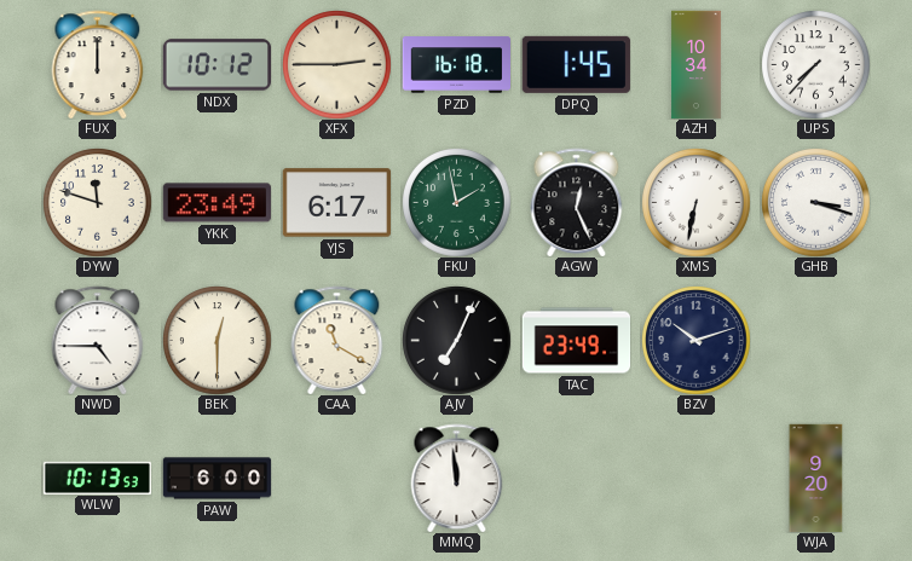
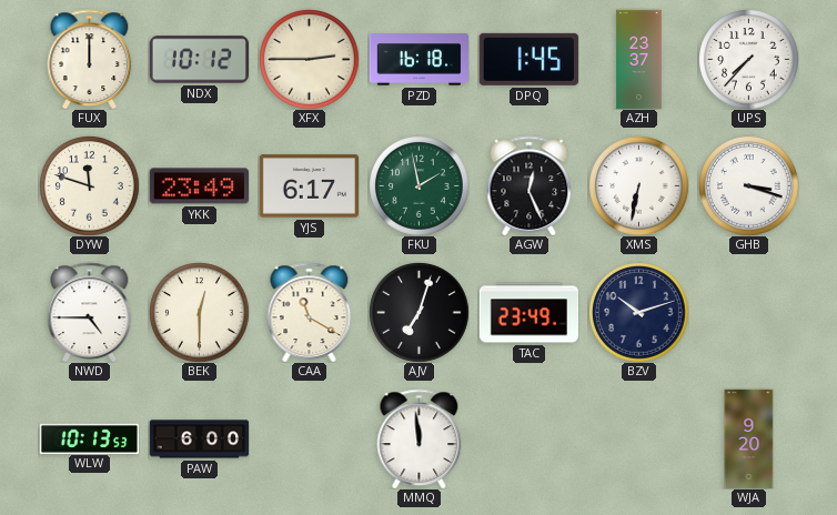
AZH: 10:34 -> 23:37 (639, 59)
AJV: 7:04 -> 7:03 (418, 312)
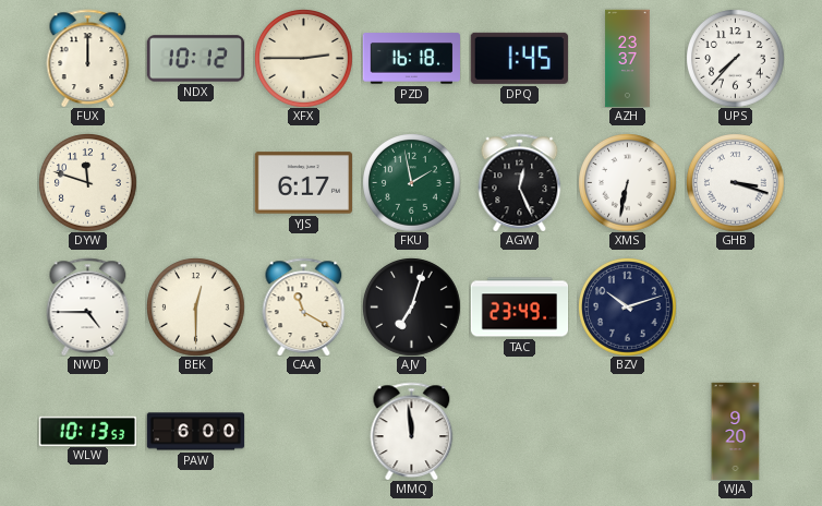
YKK: 23:49 -> none (199, 186)
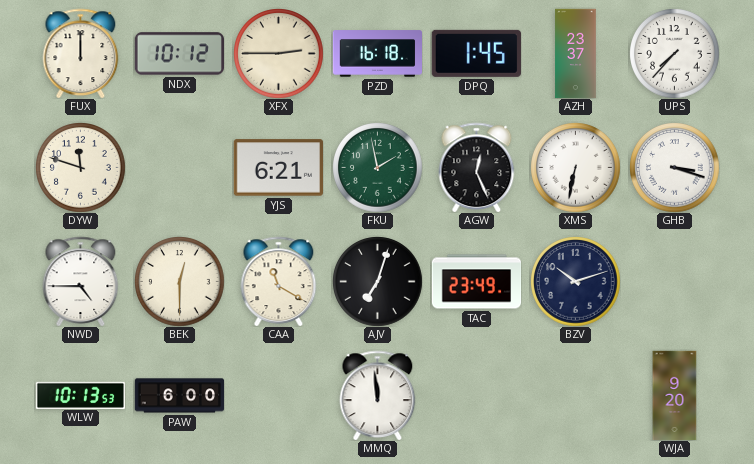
YJS: 6:17 -> 6:21 (278, 168)
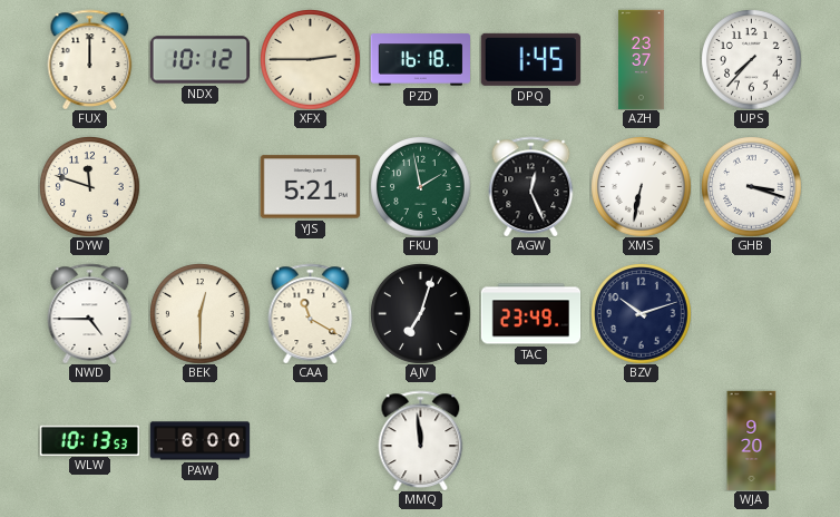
YJS: 6:21 -> 5:21 (310, 187)
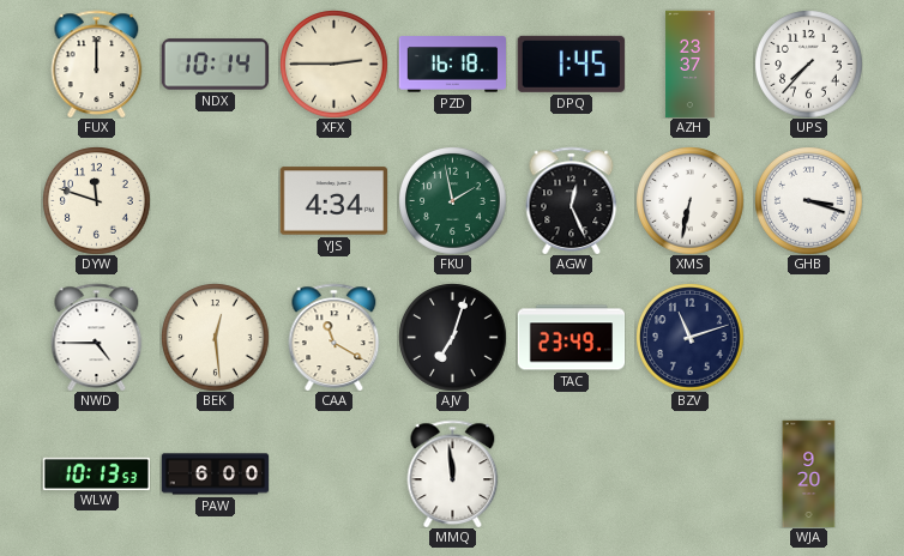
NDX: 10:12 -> 10:14 (215, 65)
YJS: 5:21 -> 4:34 (333, 201)
BEK: 12:30 -> 12:29 (215, 337)
BZV: 10:12 -> 11:12 (689, 337)
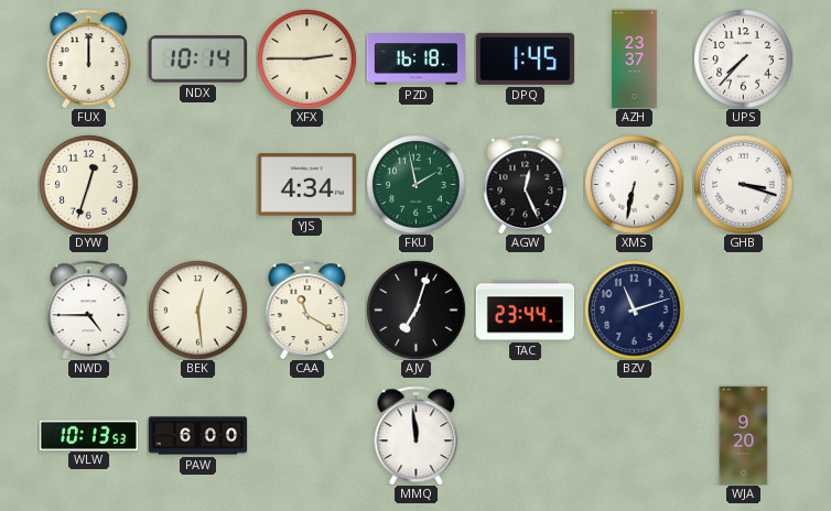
DYW: 11:48 -> 12:33 (88, 184)
TAC: 23:49 -> 23:44 (525, 311)
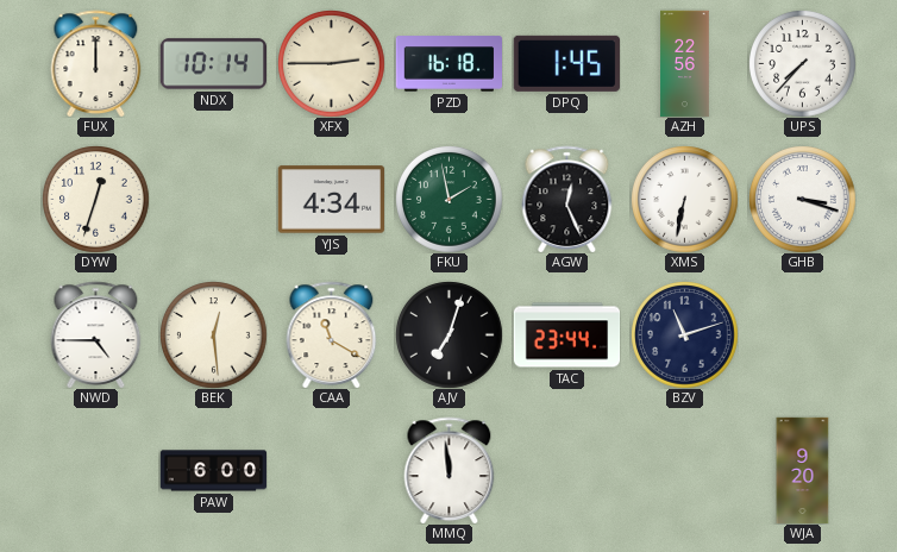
AZH: 23:37 -> 22:56 (685, 63)
WLW: 10:13 -> none (88, 435)
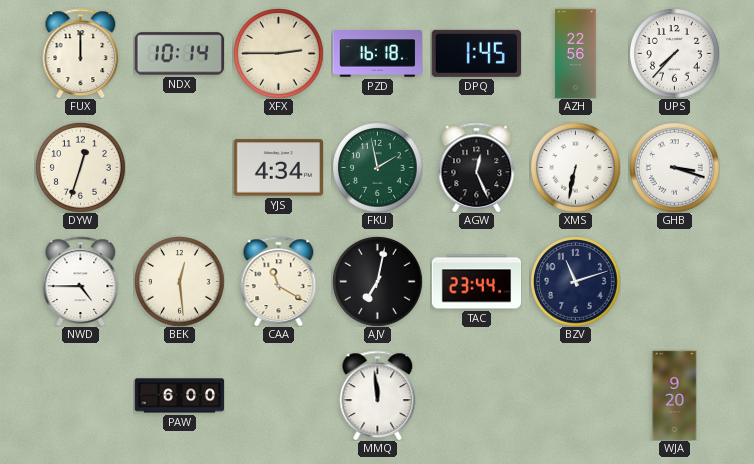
AJV: 7:03 -> 7:02 (377, 281)
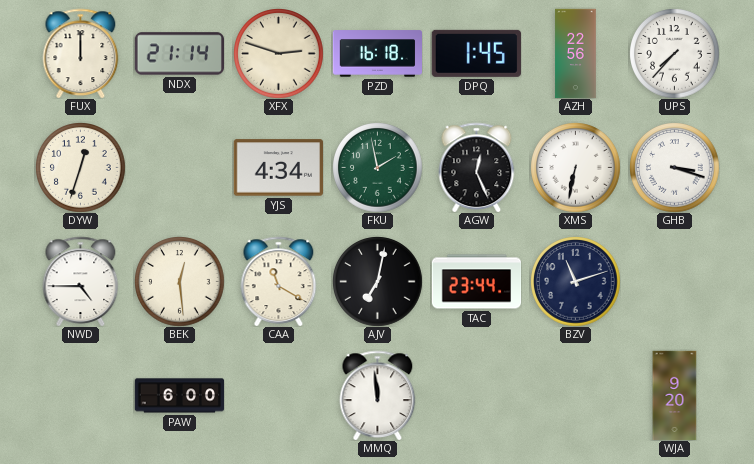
NDX: 10:14 -> 21:14 (179, 54)
XFX: 2:45 -> 2:48 (278, 53)
